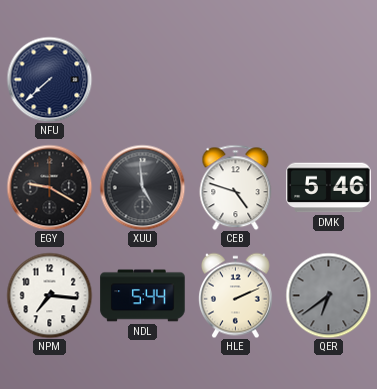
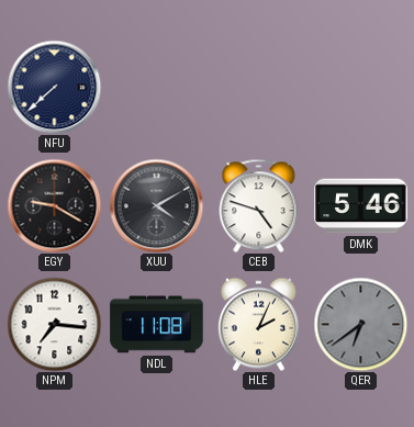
XUU: 4:59 -> 4:10 (156, 205)
NDL: 5:44 -> 11:08 (157, 325)
HLE: 2:11 -> 2:04 (258, 324)
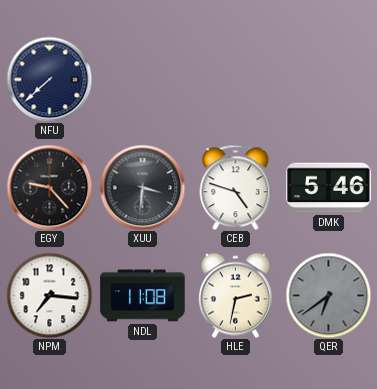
EGY: 9:20 -> 9:23 (49, 187)
XUU: 4:10 -> 3:31 (142, 187)
HLE: 2:04 -> 2:32 (235, 295)
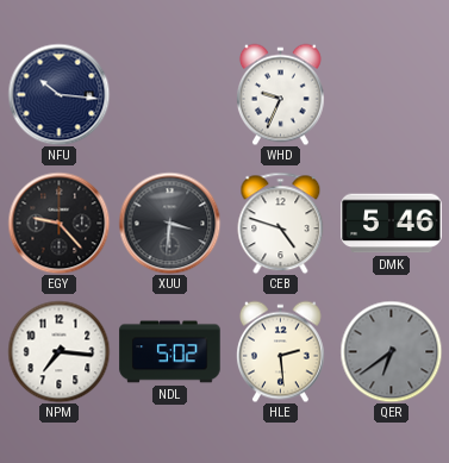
NFU: 7:38 -> 10:16 (58, 94)
WHD: none -> 9:34 (280, 94)
NDL: 11:08 -> 5:02 (170, 352)
HLE: 2:32 -> 2:29 (280, 351)
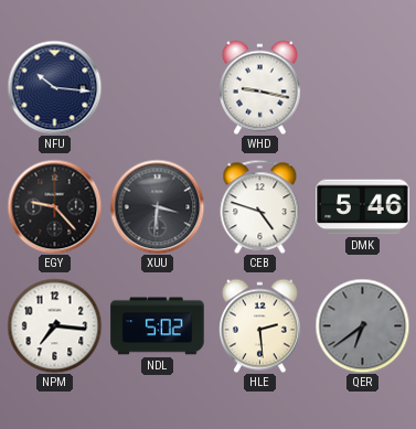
WHD: 9:34 -> 9:17 (259, 87)
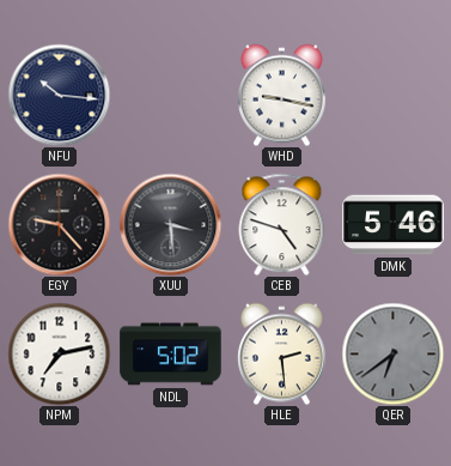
XUU: 3:31 -> 3:29 (170, 224)
NPM: 7:16 -> 7:13 (59, 353)
